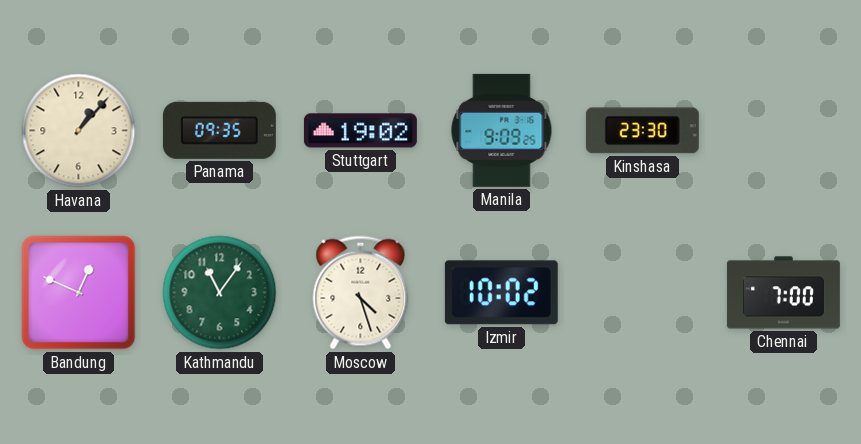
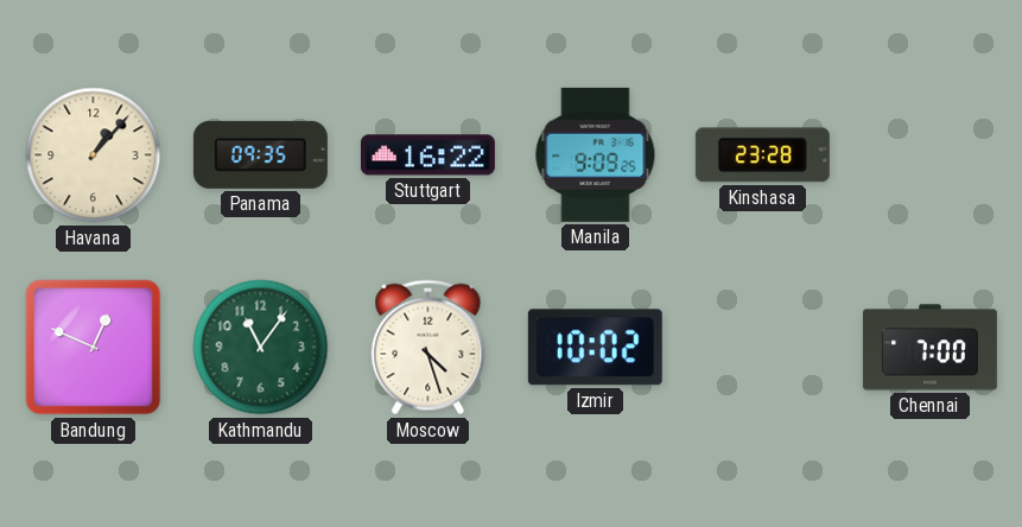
Stuttgart: 19:02 -> 16:22 (427, 155)
Kinshasa: 23:30 -> 23:28 (762, 155)
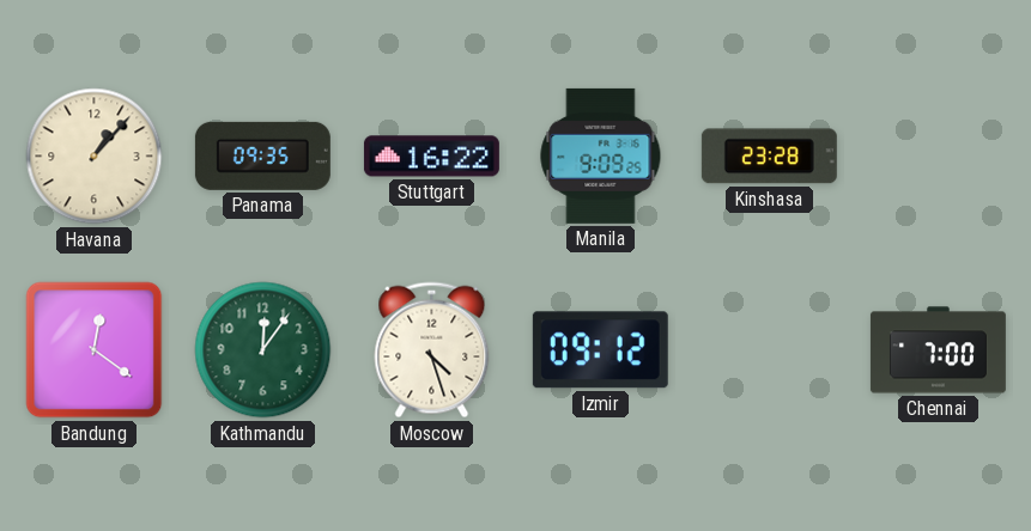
Bandung: 12:49 -> 12:21 (95, 350)
Kathmandu: 11:06 -> 12:06 (263, 350)
Izmir: 10:02 -> 09:12 (600, 350)
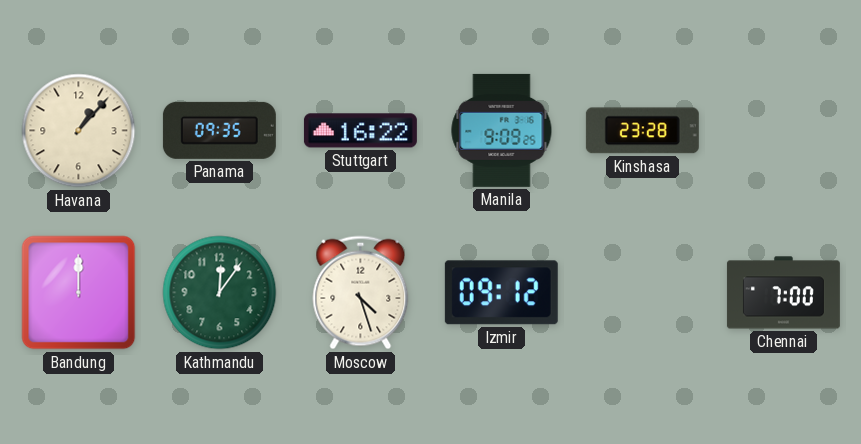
Bandung: 12:21 -> 12:00 (79, 293)
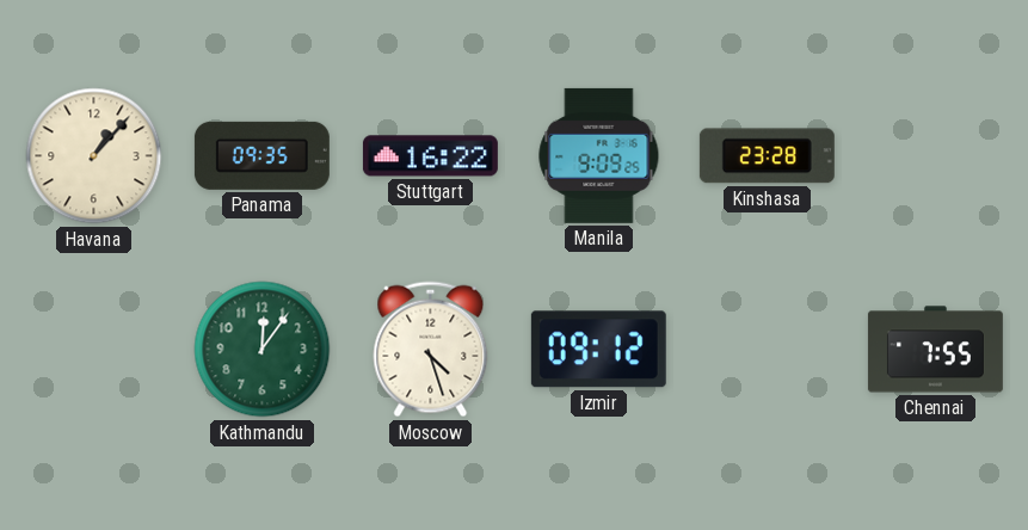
Bandung: 12:00 -> none (79, 293)
Chennai: 7:00 -> 7:55 (935, 350)
